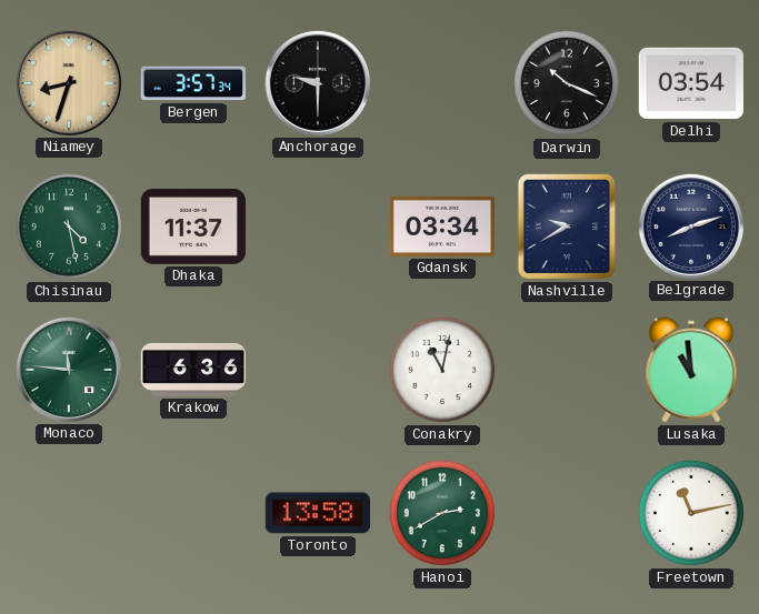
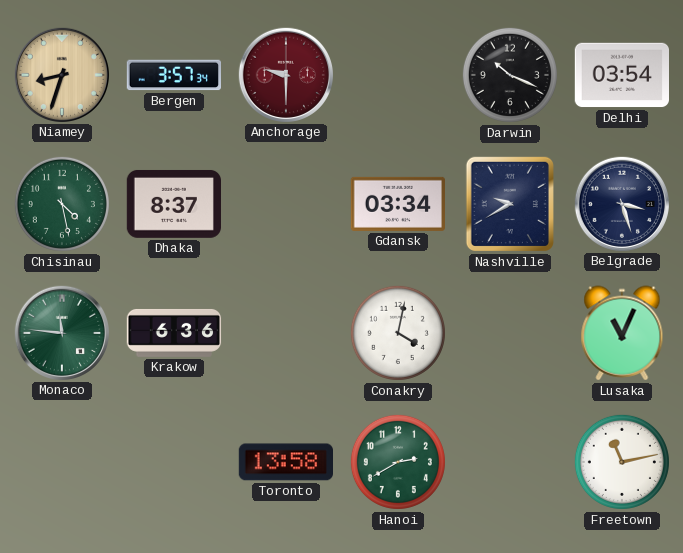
Anchorage dial: black -> burgundy (285, 74)
Dhaka: 11:37 -> 8:37 (173, 204)
Belgrade: 8:12 -> 3:27 (621, 203)
Conakry: 11:02 -> 4:02 (398, 333)
Lusaka: 10:59 -> 11:04 (622, 333)
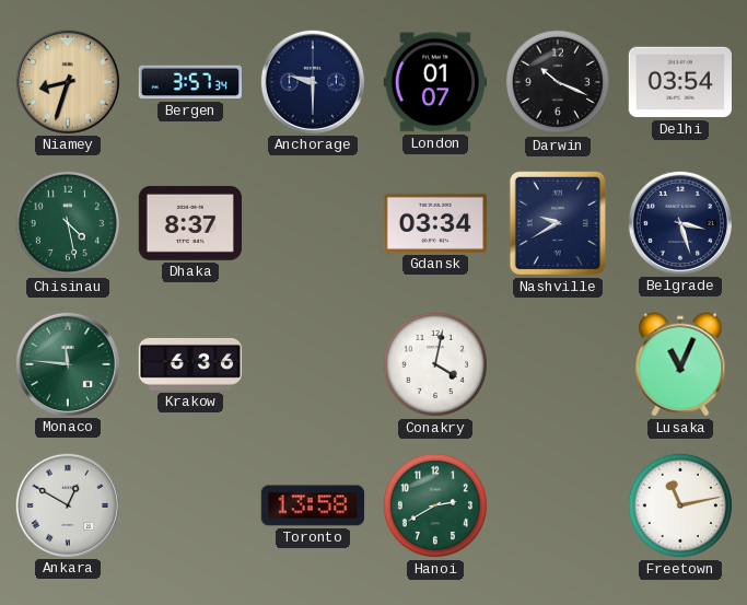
Anchorage dial: burgundy -> navy (312, 81)
London: none -> 01:07 (434, 82)
Ankara: none -> 12:50 (67, 504)
